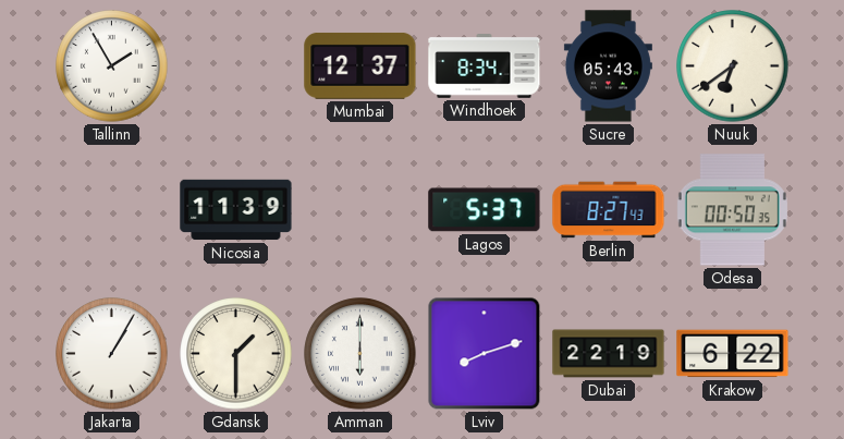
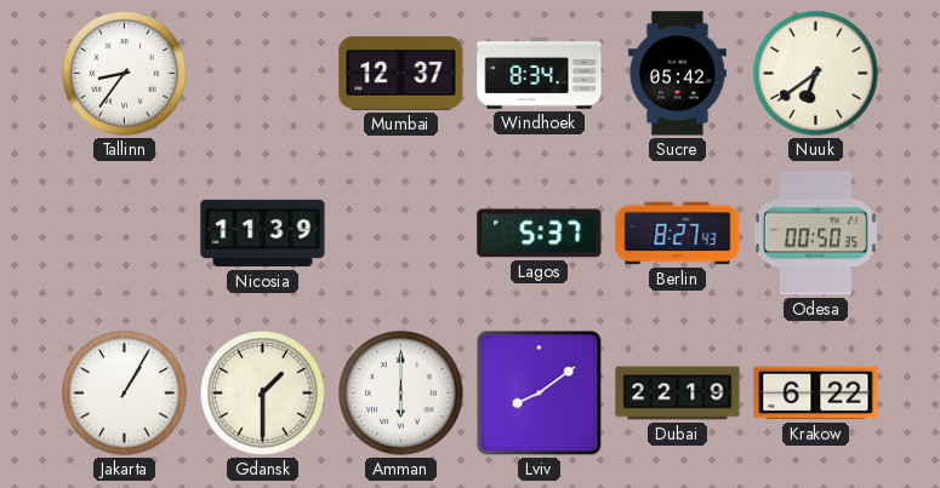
Tallinn: 1:55 -> 8:36 (125, 74)
Sucre: 05:43 -> 05:42 (677, 74)
Lviv: 8:12 -> 8:09 (540, 394)
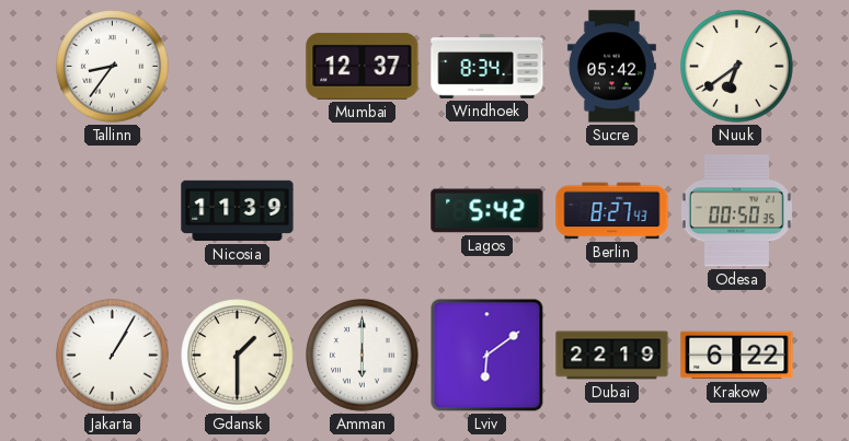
Lagos: 5:37 -> 5:42 (487, 211)
Lviv: 8:09 -> 6:09 (487, 356)
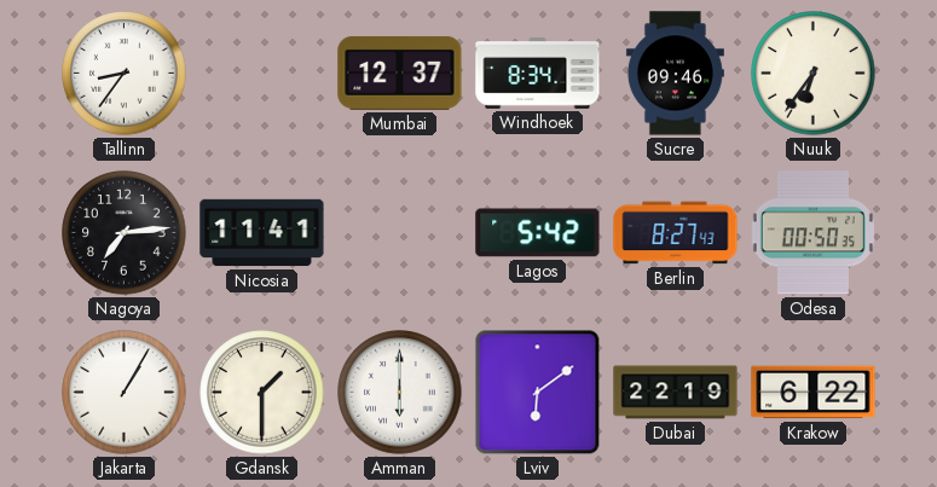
Sucre: 05:42 -> 09:46 (675, 74)
Nuuk: 6:39 -> 6:36 (814, 74)
Nagoya: none -> 7:14 (125, 233)
Nicosia: 11:39 -> 11:41 (262, 233)
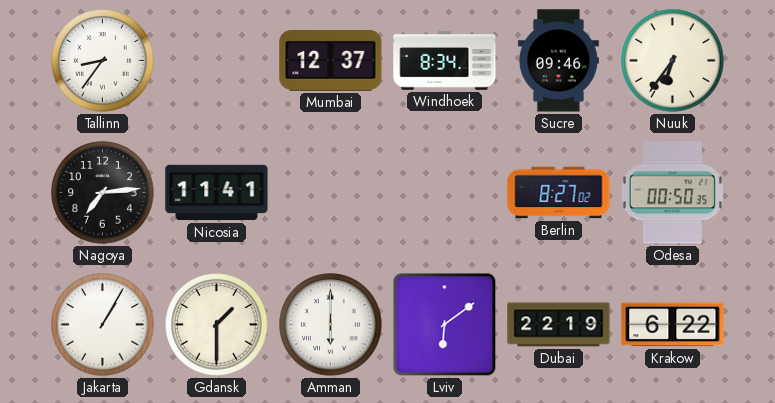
Lagos: 5:42 -> none (538, 233)
Berlin: 8:27:43 -> 8:27:02 (559, 193)
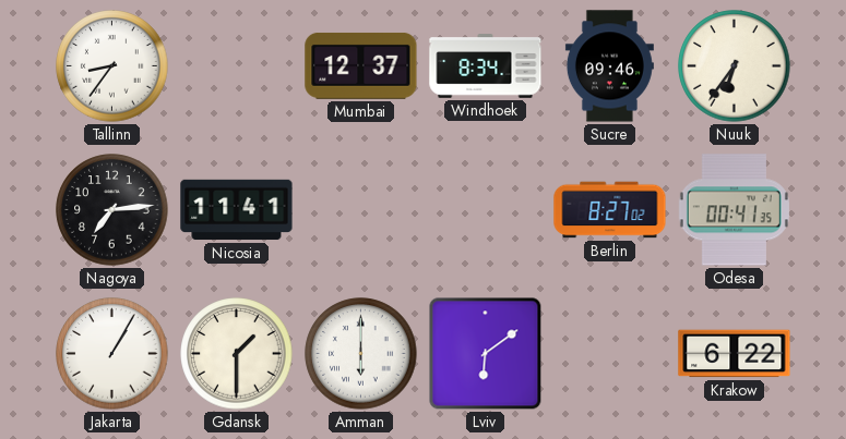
Odesa: 00:50 -> 00:41 (734, 210)
Dubai: 22:19 -> none (559, 325)
